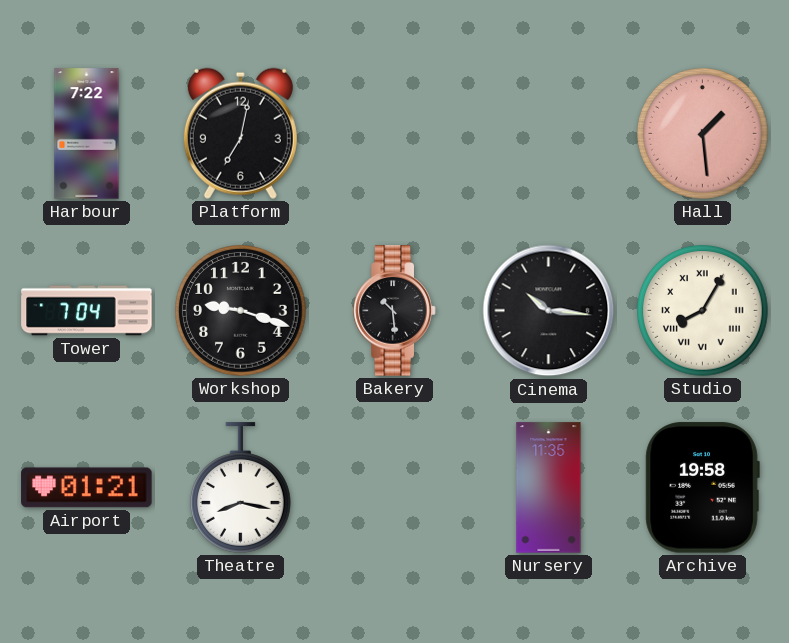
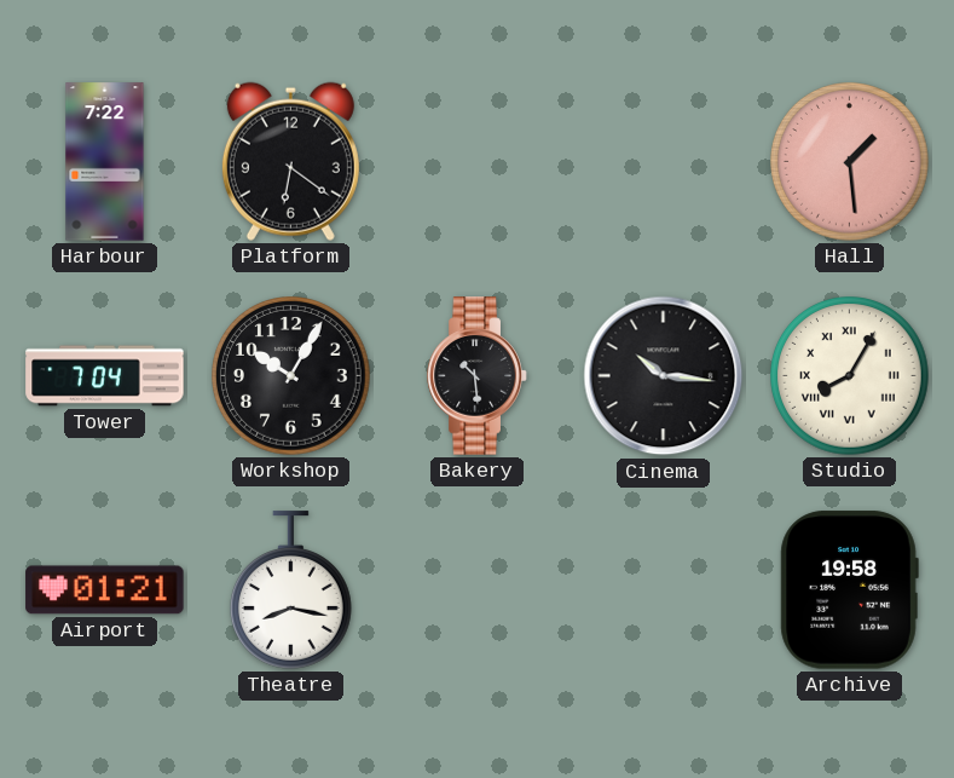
Platform: 7:02 -> 6:21 (290, 161)
Workshop: 9:18 -> 10:05 (291, 376)
Nursery: 11:35 -> none (549, 488)
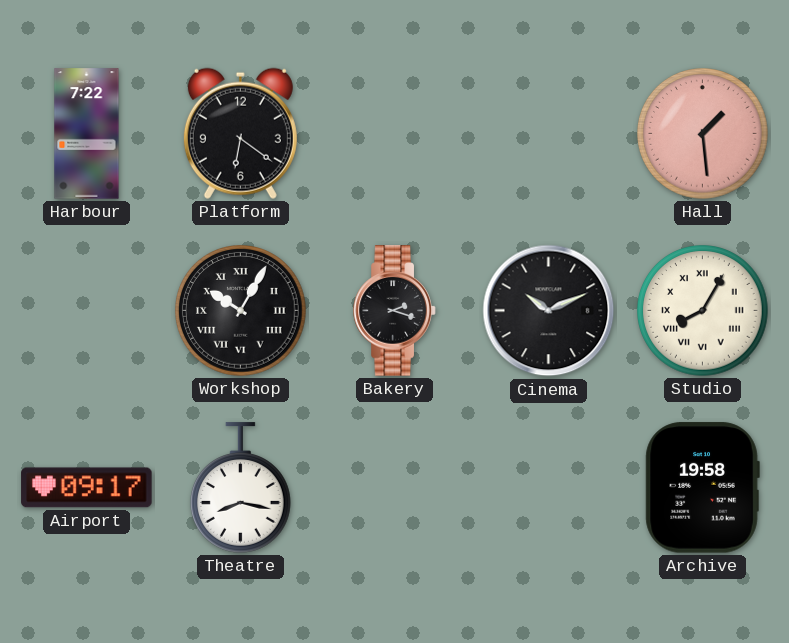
Tower: 7:04 -> none (105, 376)
Workshop numerals: Arabic -> Roman (241, 311)
Bakery: 10:29 -> 2:18 (395, 311)
Cinema: 10:16 -> 10:11 (549, 311)
Airport: 01:21 -> 09:17 (87, 488)
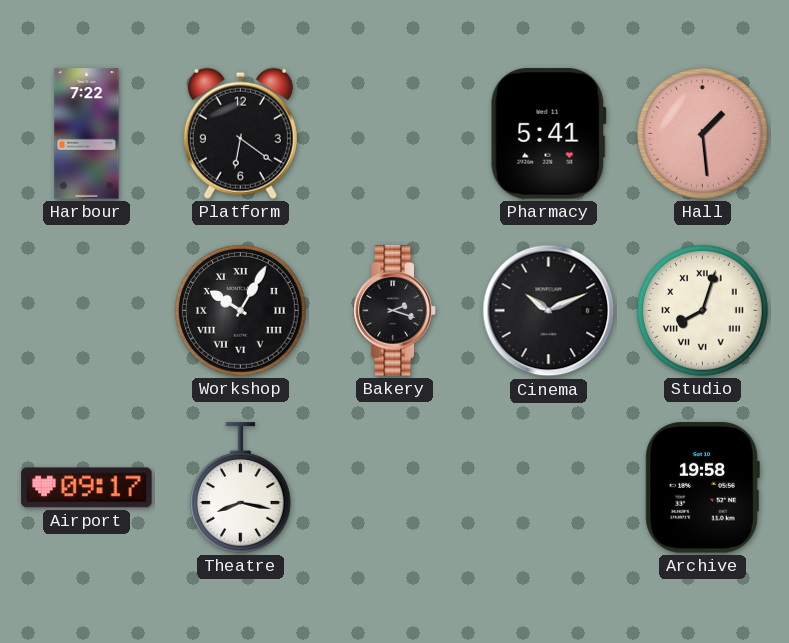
Pharmacy: none -> 5:41 (549, 134)
Studio: 8:05 -> 8:03 (703, 311)
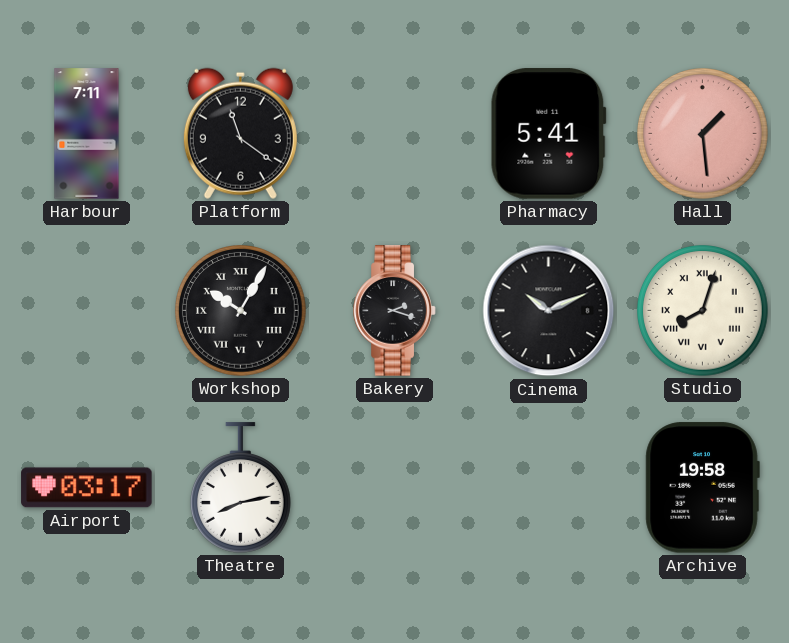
Harbour: 7:22 -> 7:11 (87, 134)
Platform: 6:21 -> 11:21 (240, 133)
Airport: 09:17 -> 03:17 (87, 488)
Theatre: 8:17 -> 8:13 (241, 488)
